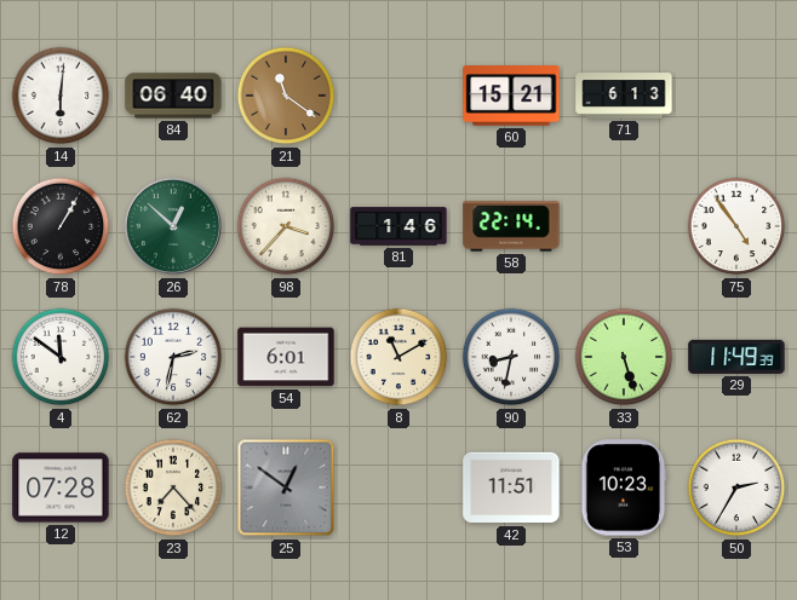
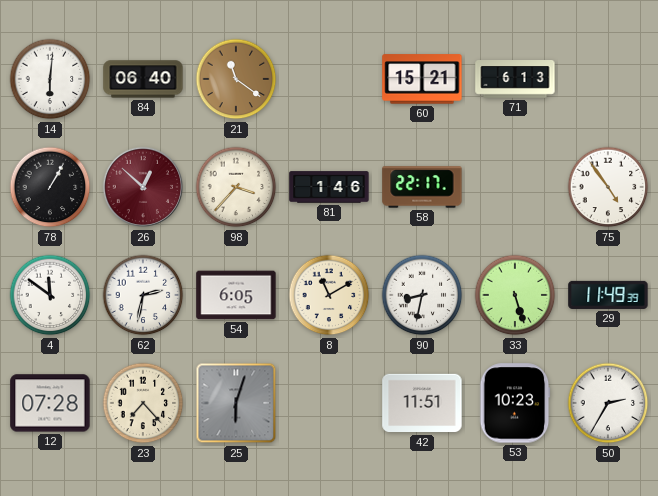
26 dial: green -> burgundy (143, 187)
58: 22:14 -> 22:17 (422, 187)
54: 6:01 -> 6:05 (236, 295)
25: 12:51 -> 6:03 (236, 403)
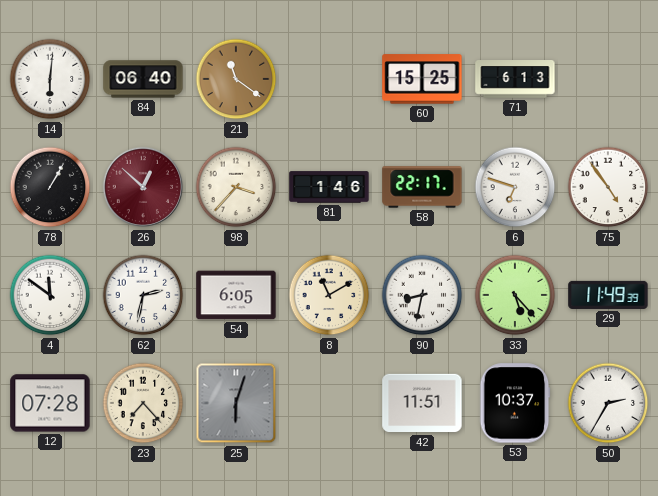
60: 15:21 -> 15:25 (422, 79)
6: none -> 6:48 (515, 187)
33: 5:27 -> 5:23 (515, 295)
53: 10:23 -> 10:37 (515, 403)
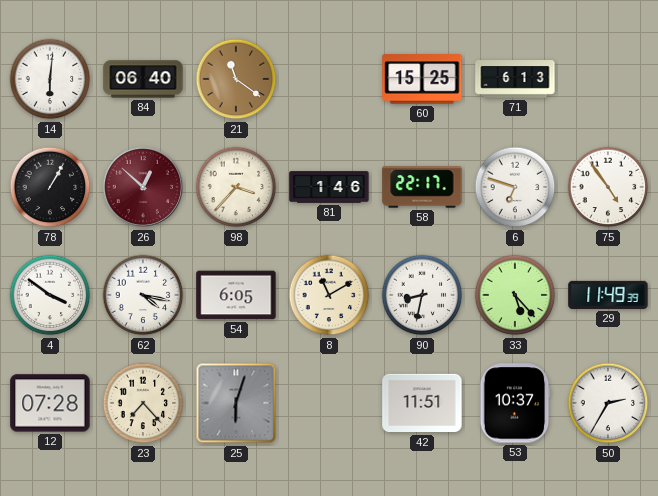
4: 11:51 -> 3:51 (50, 295)
62: 2:32 -> 4:17 (143, 295)
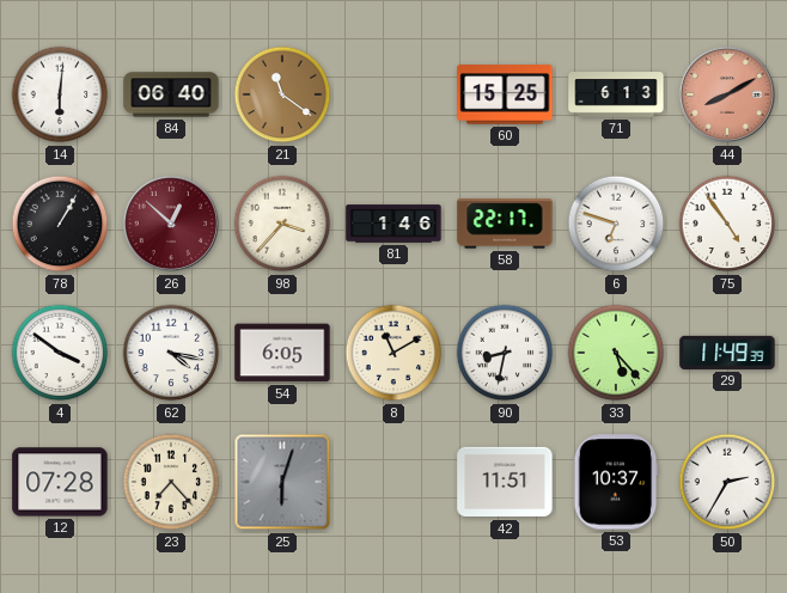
44: none -> 8:10 (727, 94)
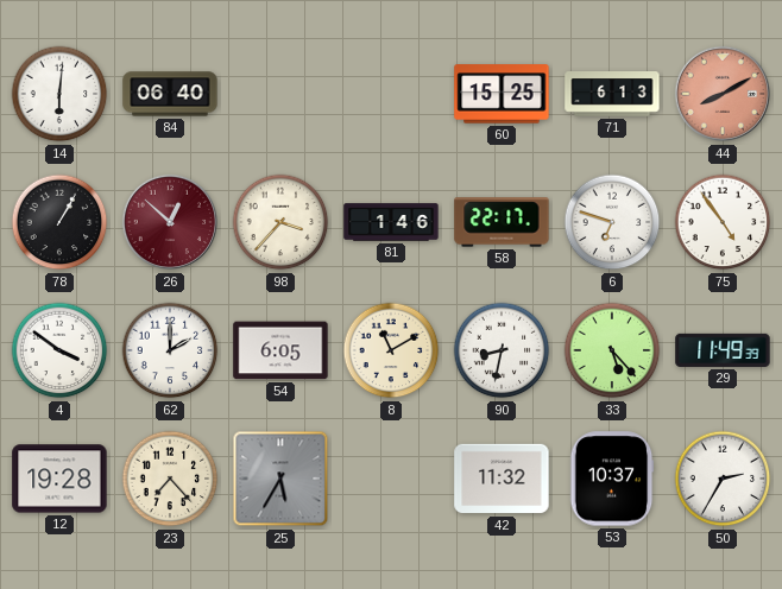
21: 11:21 -> none (282, 94)
62: 4:17 -> 2:00 (170, 350)
12: 07:28 -> 19:28 (59, 479)
25: 6:03 -> 5:35 (280, 479)
42: 11:51 -> 11:32 (502, 479)
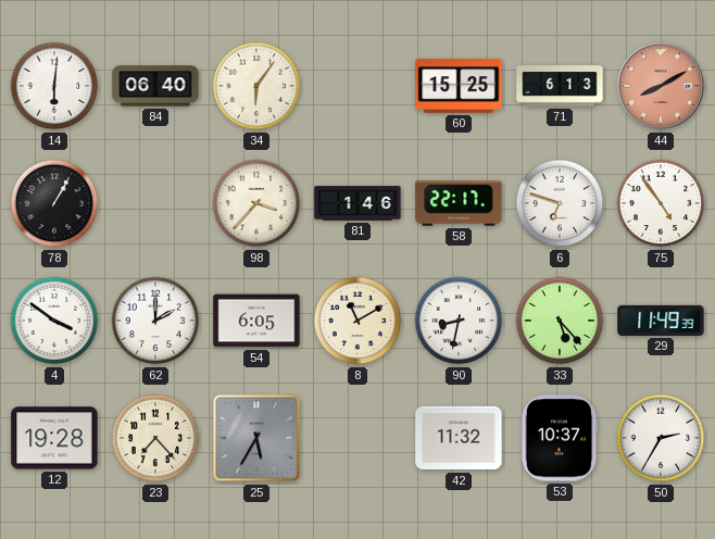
34: none -> 6:06 (256, 86)
26: 12:52 -> none (170, 222)
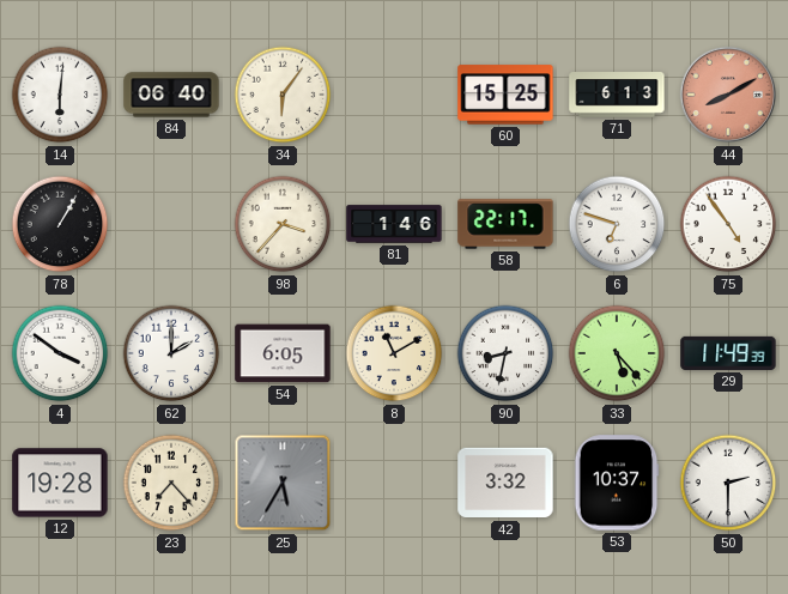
42: 11:32 -> 3:32 (505, 483)
50: 2:35 -> 2:30 (728, 483)
